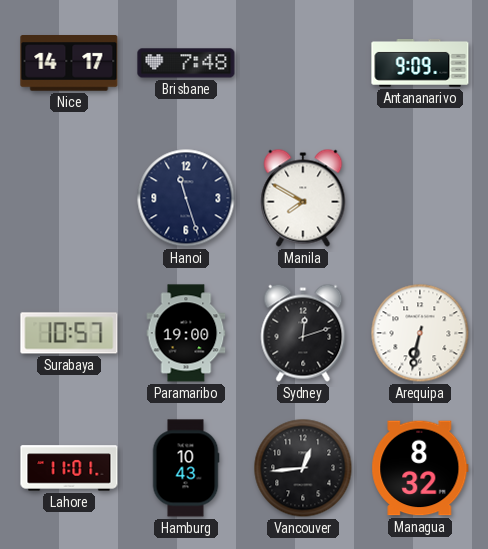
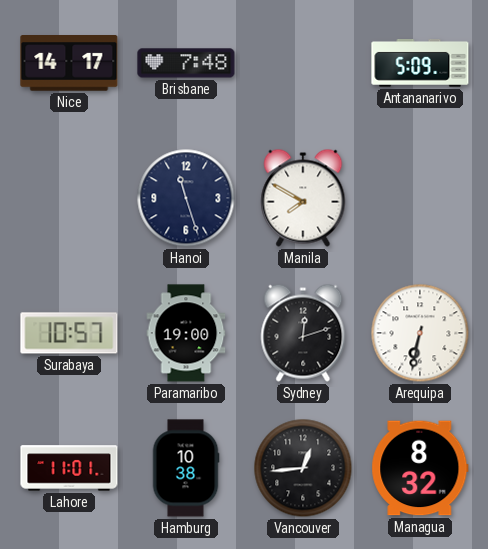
Antananarivo: 9:09 -> 5:09 (420, 64)
Hamburg: 10:43 -> 10:38 (186, 468)
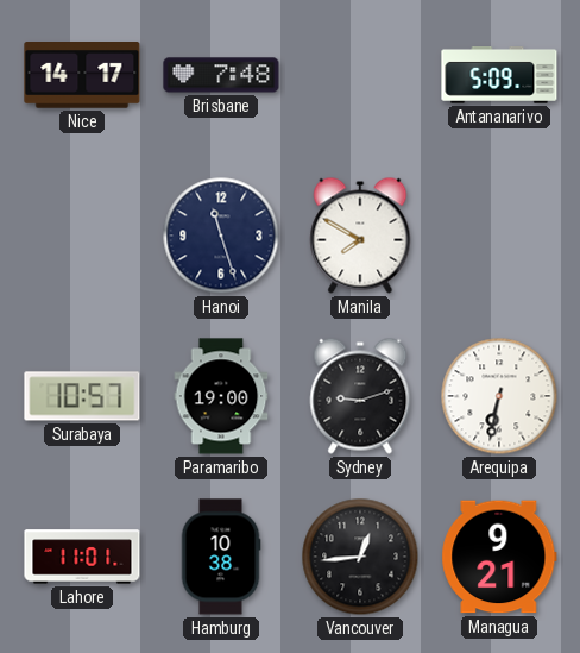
Sydney: 12:12 -> 9:12 (360, 396)
Managua: 8:32 -> 9:21 (499, 557)
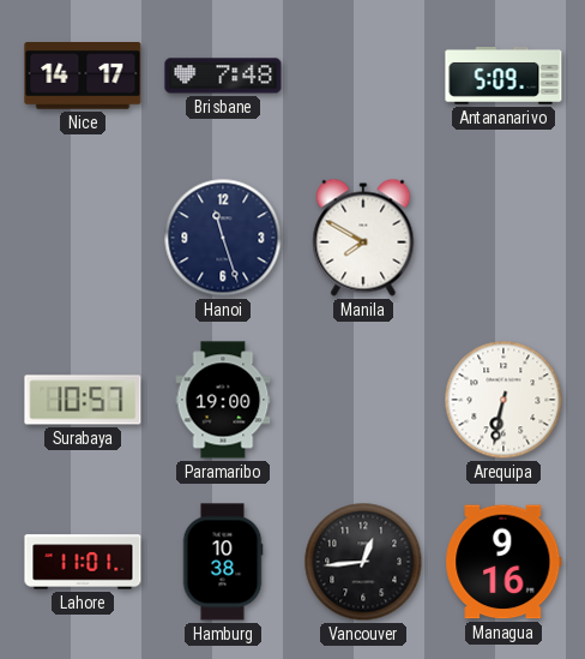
Sydney: 9:12 -> none (360, 396)
Managua: 9:21 -> 9:16 (503, 562)
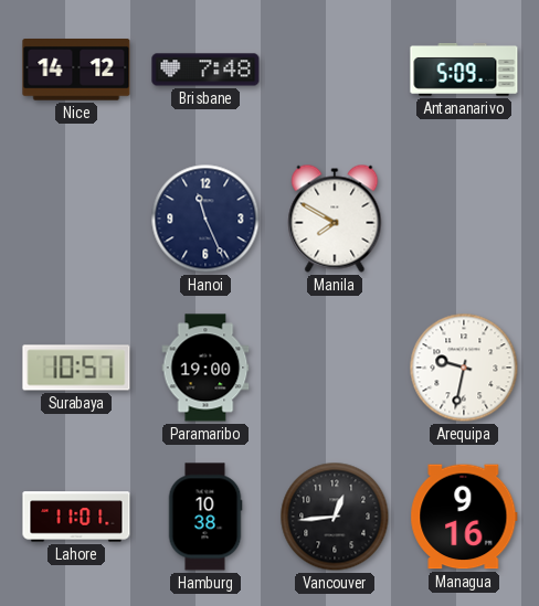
Nice: 14:17 -> 14:12 (76, 71)
Hanoi: 11:27 -> 11:26 (205, 219)
Arequipa: 6:32 -> 9:32 (464, 368)
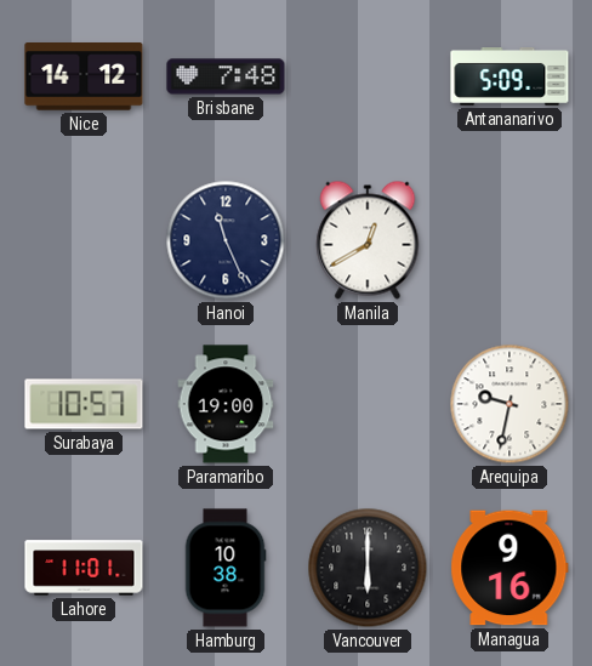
Manila: 7:50 -> 12:40 (368, 240)
Vancouver: 12:44 -> 6:00 (368, 568)
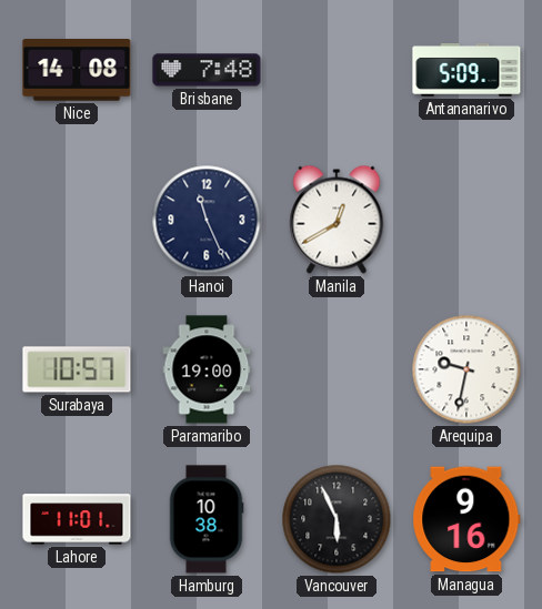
Nice: 14:12 -> 14:08 (77, 71)
Vancouver: 6:00 -> 5:56 (337, 519)
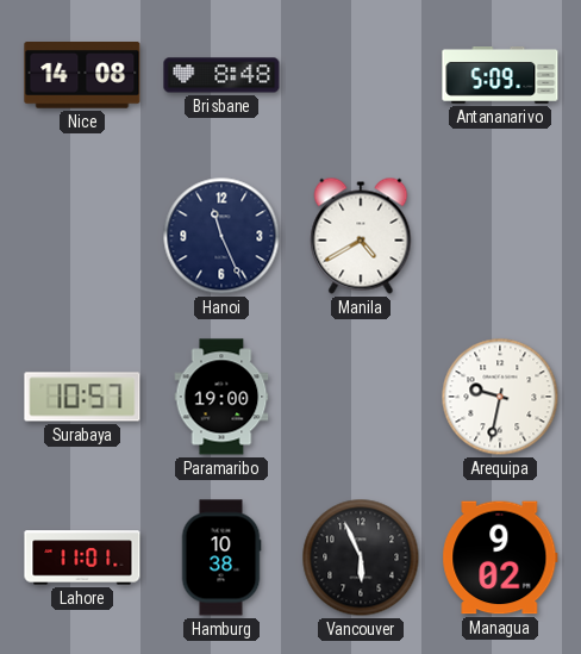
Brisbane: 7:48 -> 8:48 (221, 75)
Manila: 12:40 -> 4:40 (361, 236)
Managua: 9:16 -> 9:02 (500, 558)
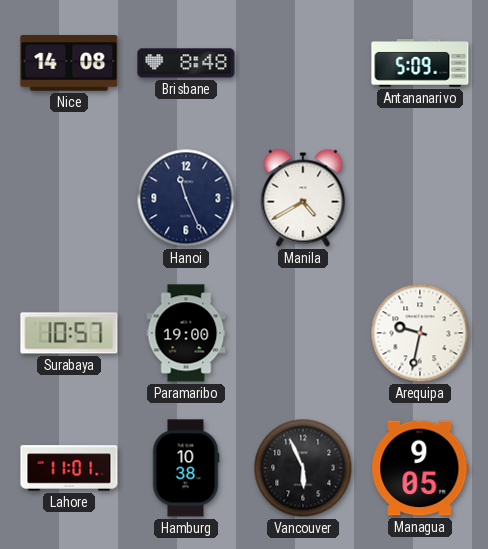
Managua: 9:02 -> 9:05 (420, 468)
